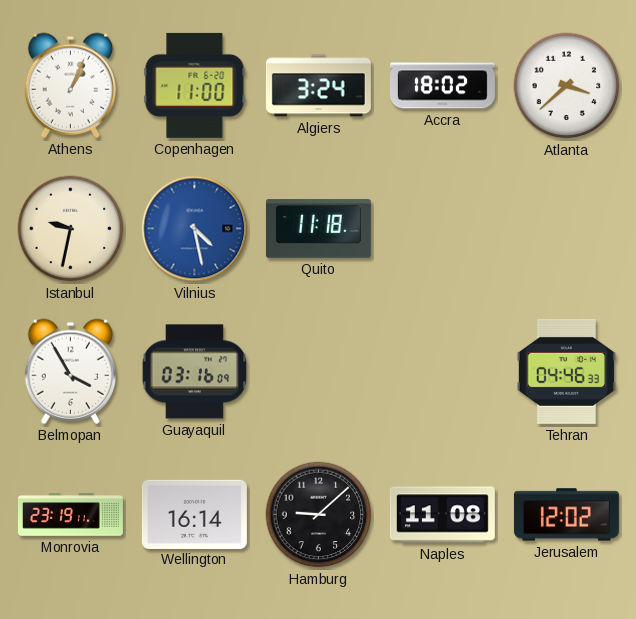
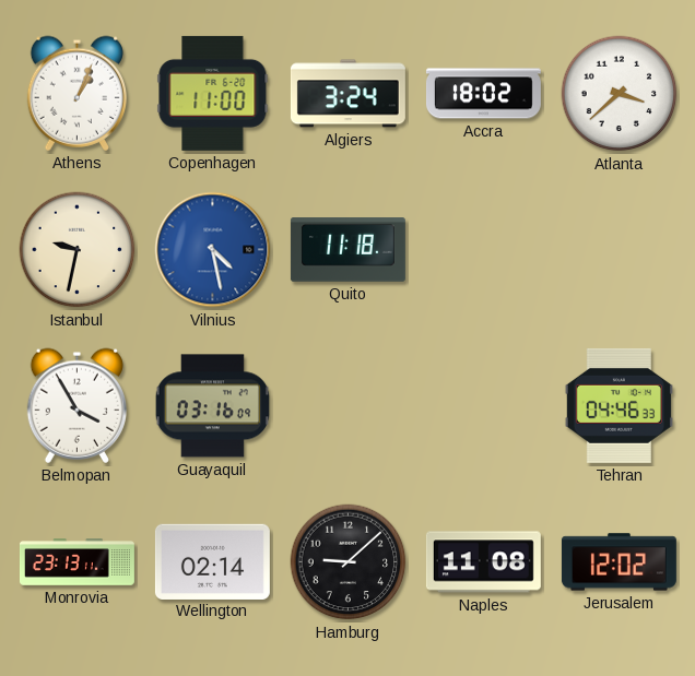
Monrovia: 23:19 -> 23:13 (76, 562)
Wellington: 16:14 -> 02:14 (212, 561)
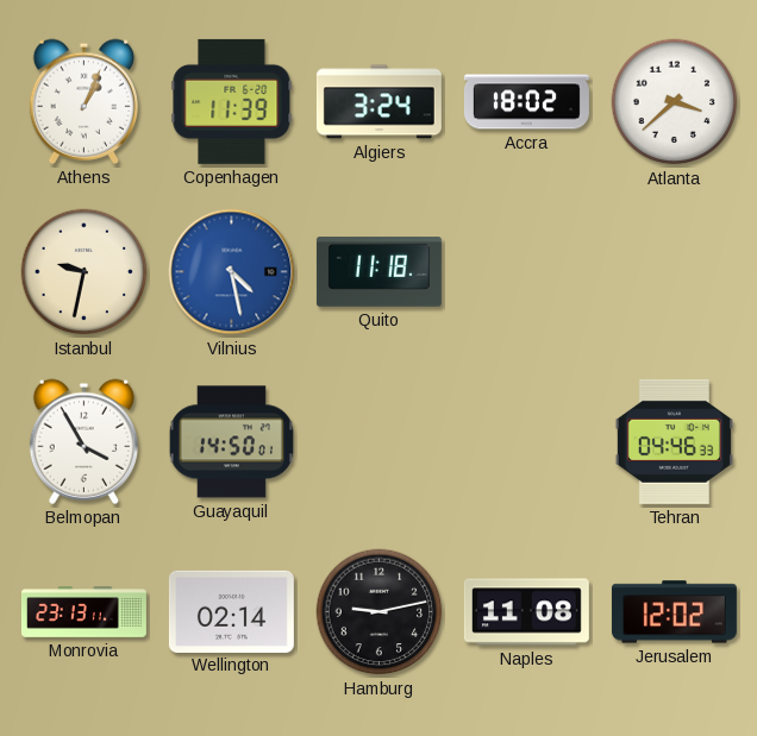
Copenhagen: 11:00 -> 11:39 (232, 101)
Guayaquil: 03:16 -> 14:50 (231, 442)
Hamburg: 9:08 -> 9:13 (380, 612)
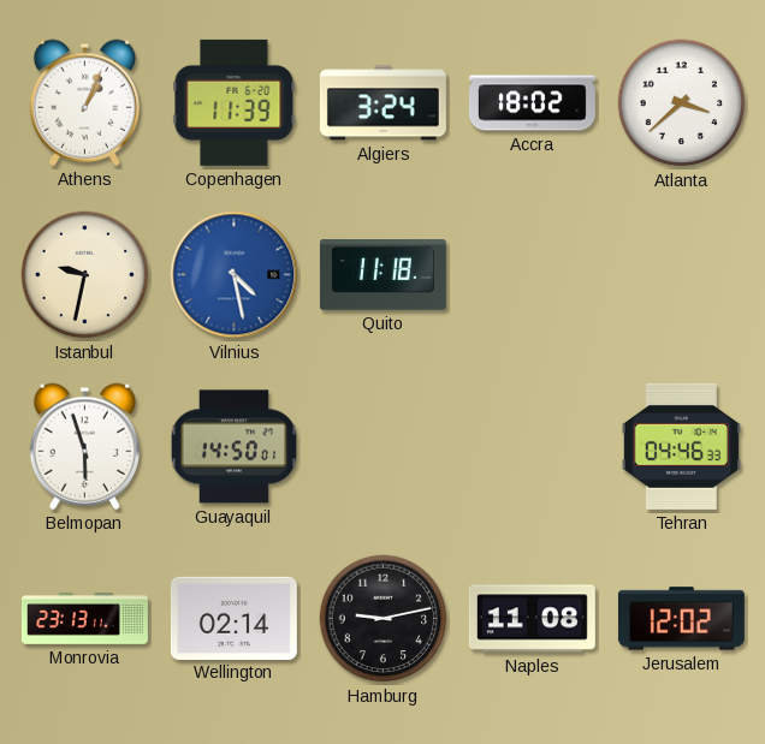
Belmopan: 3:55 -> 5:57 (84, 446)
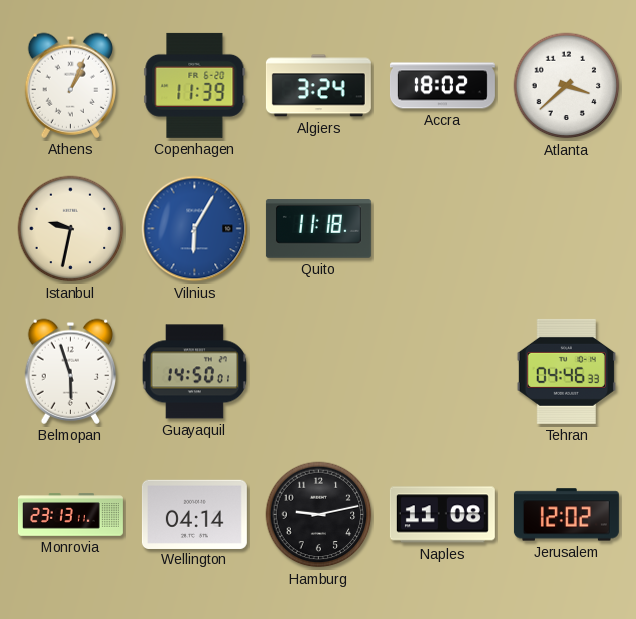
Vilnius: 4:28 -> 6:05 (195, 229)
Wellington: 02:14 -> 04:14 (194, 514)
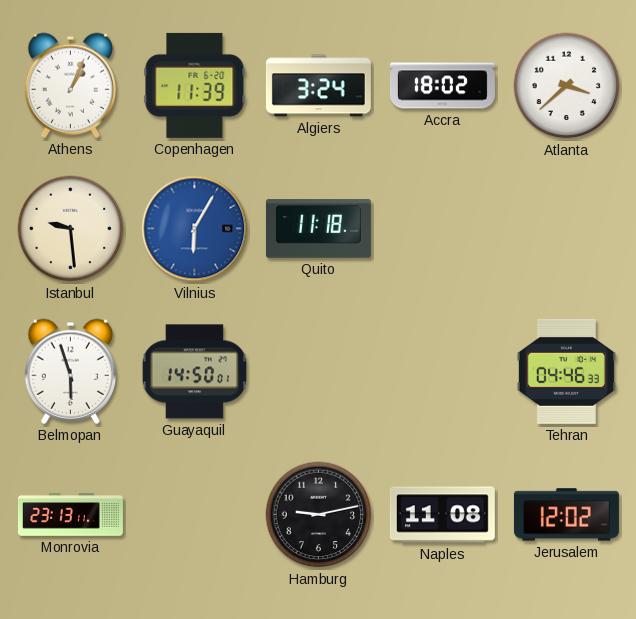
Istanbul: 9:32 -> 9:29 (71, 229)
Wellington: 04:14 -> none (194, 514)
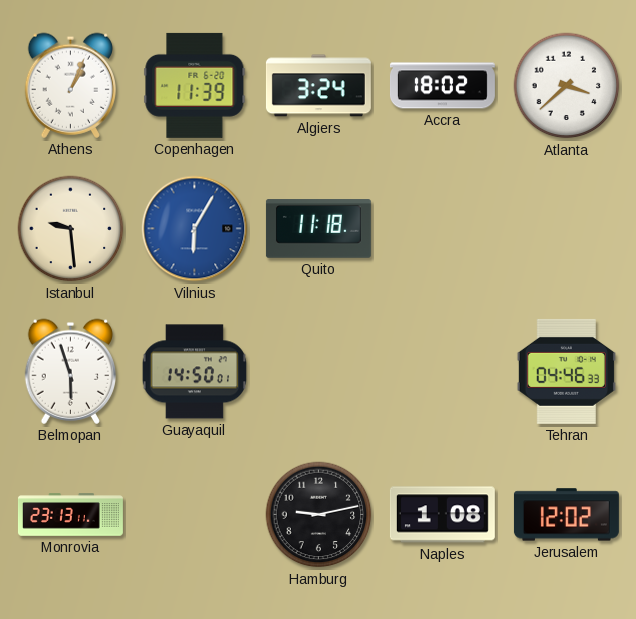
Naples: 11:08 -> 1:08 (442, 515)
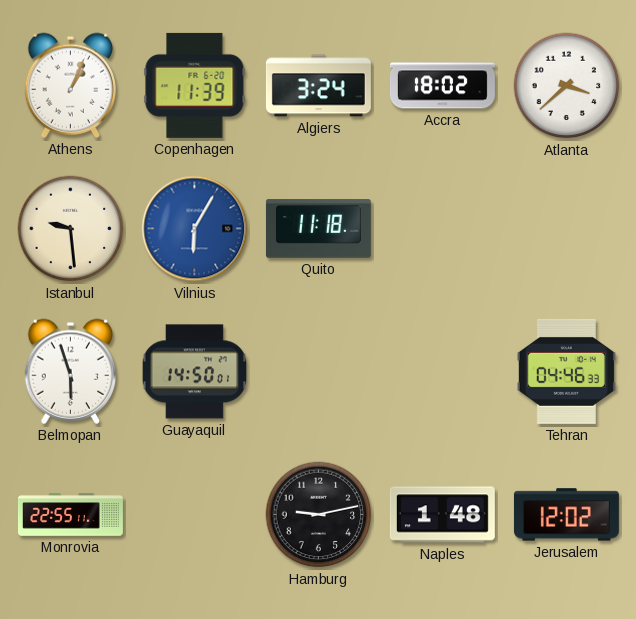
Monrovia: 23:13 -> 22:55 (70, 515)
Naples: 1:08 -> 1:48 (442, 515)
